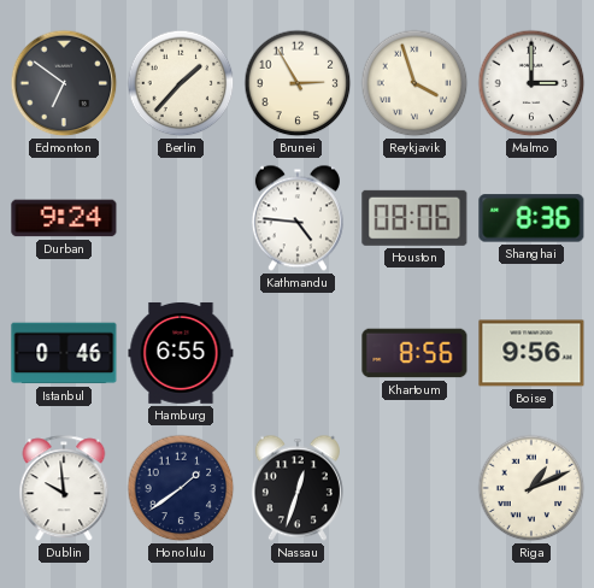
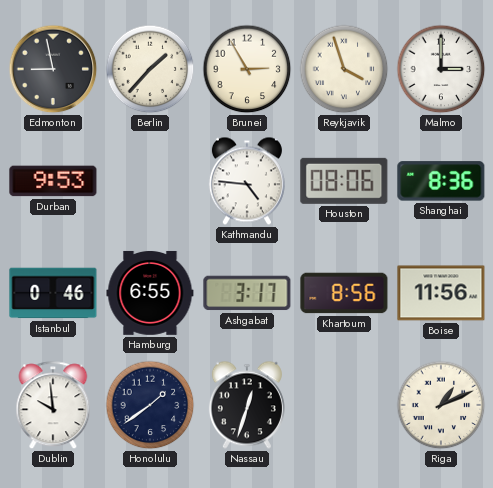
Edmonton: 6:51 -> 8:58 (53, 69)
Durban: 9:24 -> 9:53 (53, 181)
Ashgabat: none -> 3:17 (247, 293)
Boise: 9:56 -> 11:56 (441, 293)
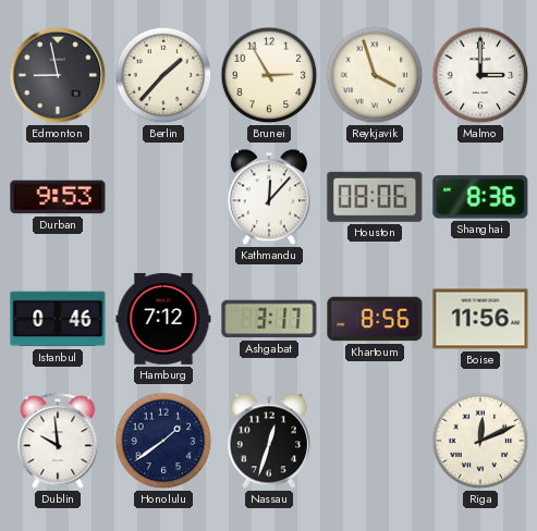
Kathmandu: 4:46 -> 12:07 (269, 197)
Hamburg: 6:55 -> 7:12 (163, 319)
Riga: 1:11 -> 12:11 (480, 441)
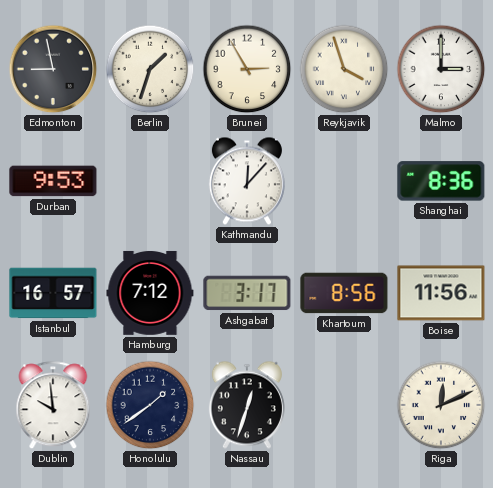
Berlin: 1:37 -> 1:33 (150, 69)
Houston: 08:06 -> none (375, 197)
Istanbul: 0:46 -> 16:57 (53, 293)
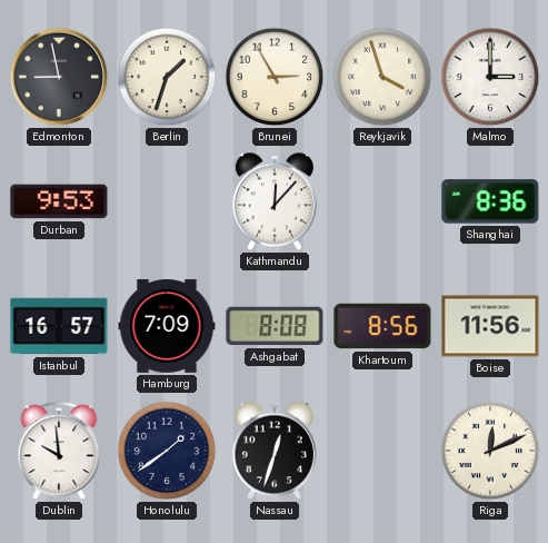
Hamburg: 7:12 -> 7:09 (167, 326)
Ashgabat: 3:17 -> 8:08 (275, 326)
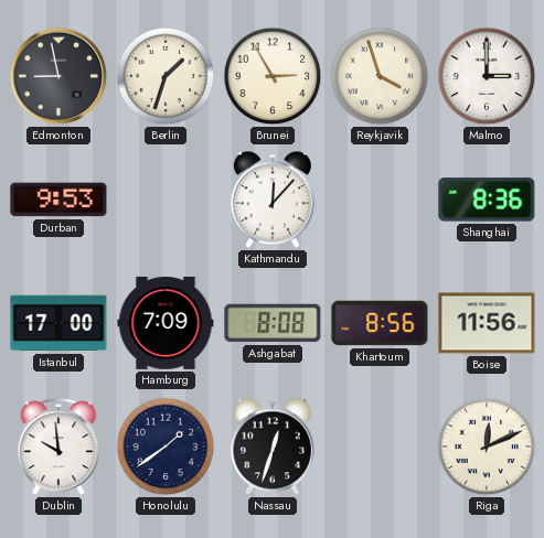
Istanbul: 16:57 -> 17:00 (58, 323)
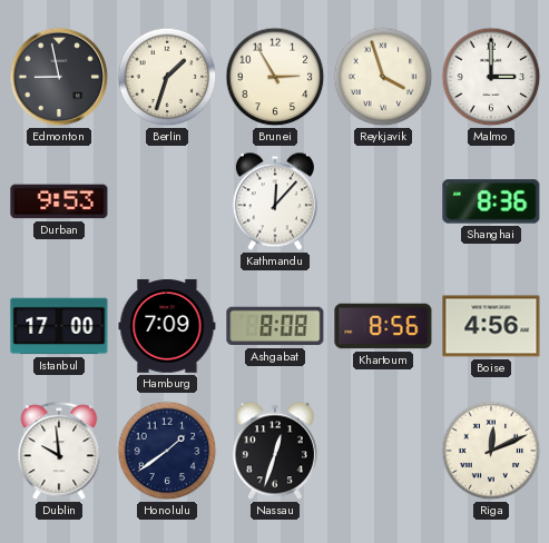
Boise: 11:56 -> 4:56 (491, 326)
